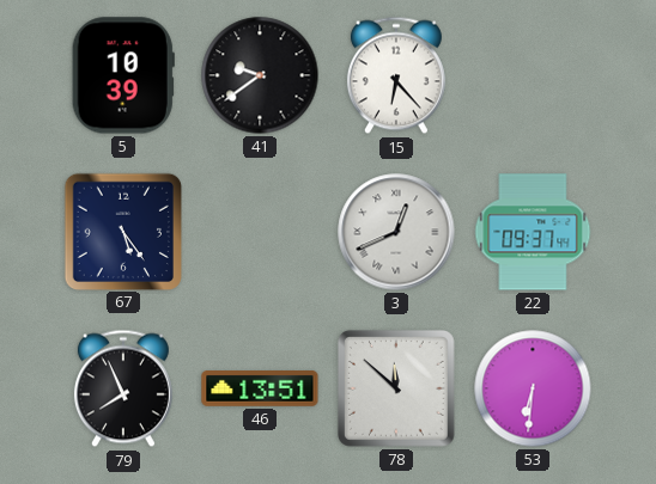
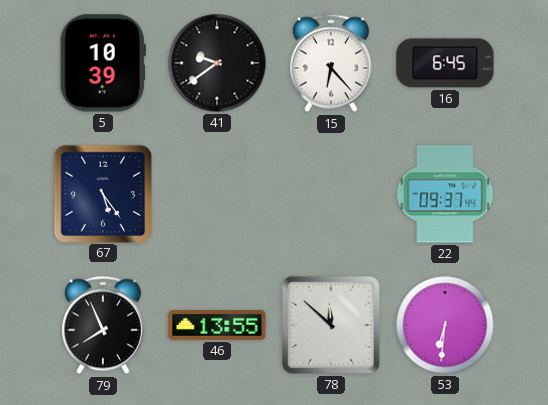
16: none -> 6:45 (445, 63)
3: 12:41 -> none (396, 232)
46: 13:51 -> 13:55 (217, 326)
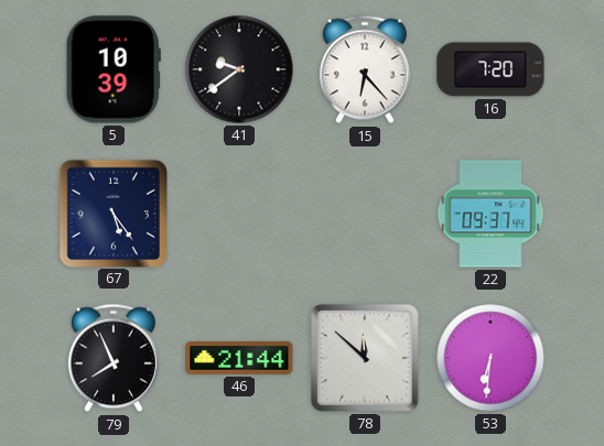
16: 6:45 -> 7:20 (490, 69)
46: 13:55 -> 21:44 (239, 359)
